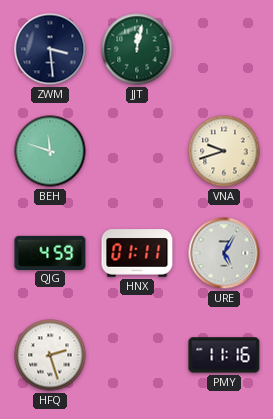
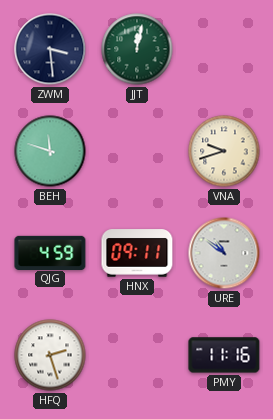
HNX: 01:11 -> 09:11 (137, 253)
URE: 5:05 -> 10:51 (224, 253)
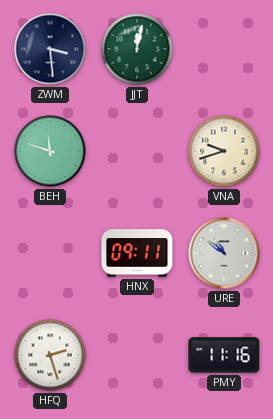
QJG: 4:59 -> none (50, 252)
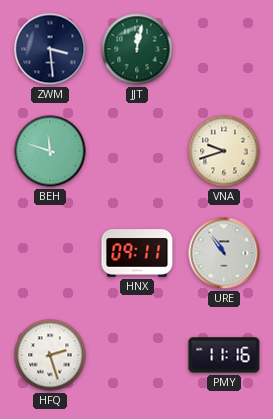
URE: 10:51 -> 10:54 (224, 253)
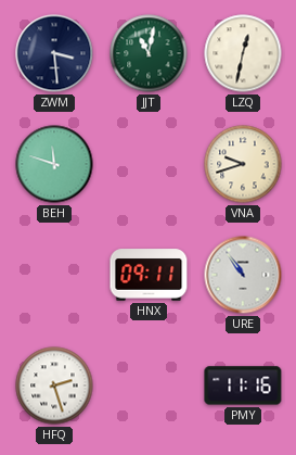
JJT: 12:02 -> 11:02 (149, 53)
LZQ: none -> 12:32 (243, 53)
